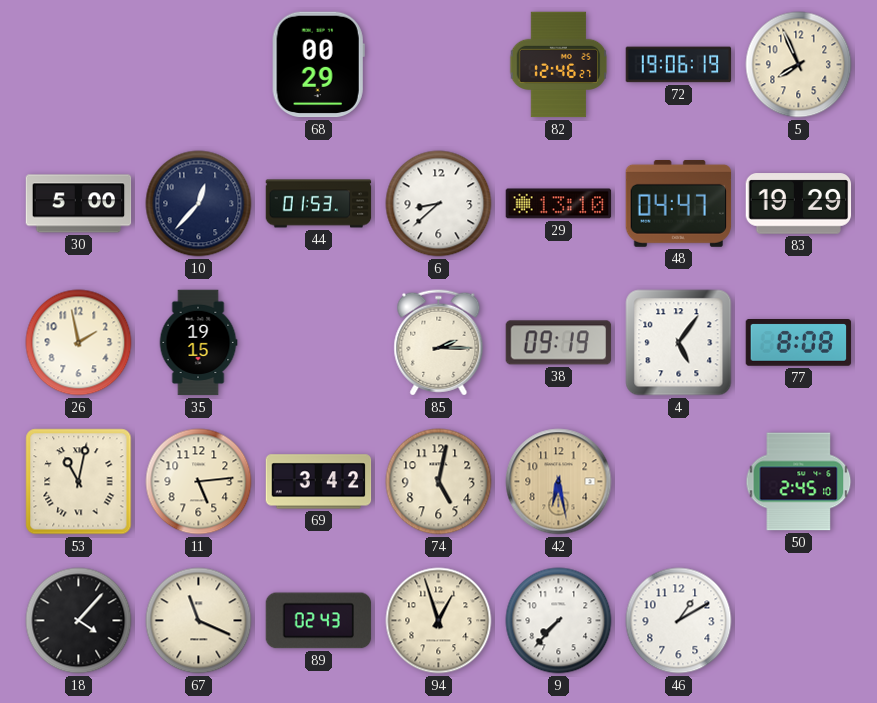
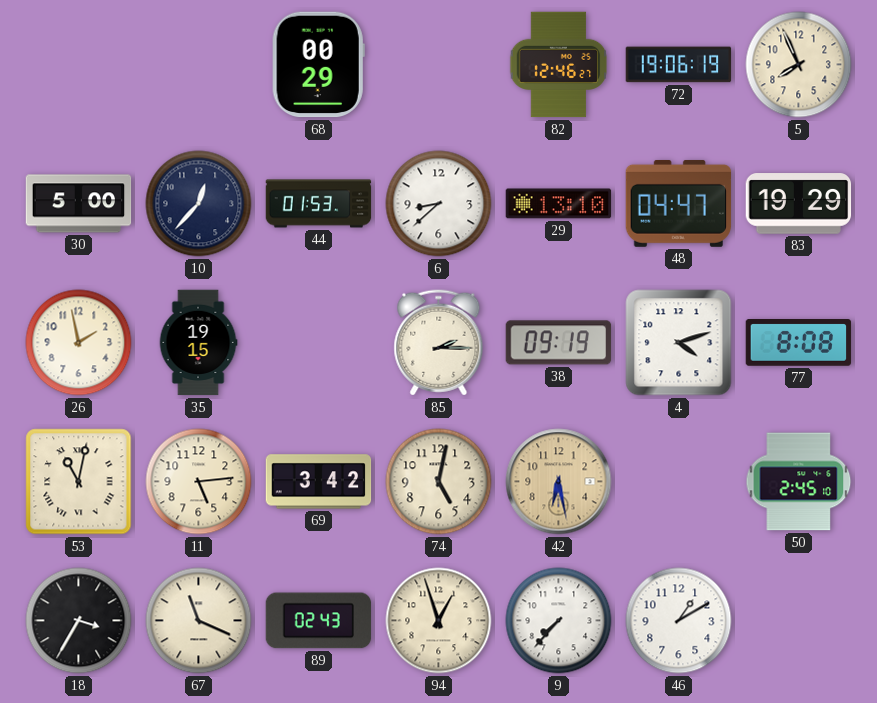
4: 5:06 -> 4:12 (679, 343)
18: 4:07 -> 3:35 (79, 621)
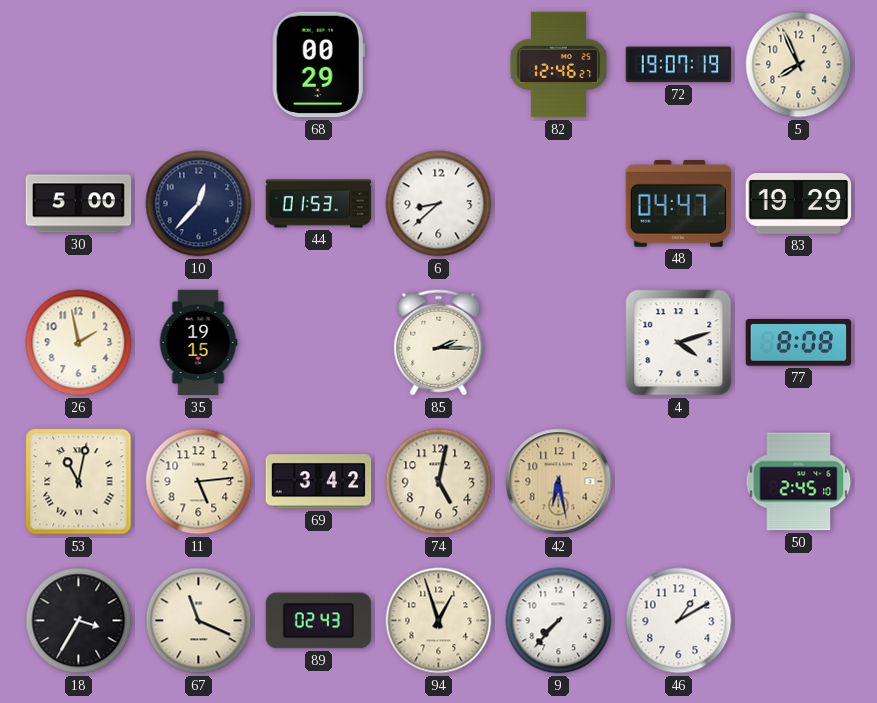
72: 19:06 -> 19:07 (679, 65)
29: 13:10 -> none (559, 204)
38: 09:19 -> none (559, 343)
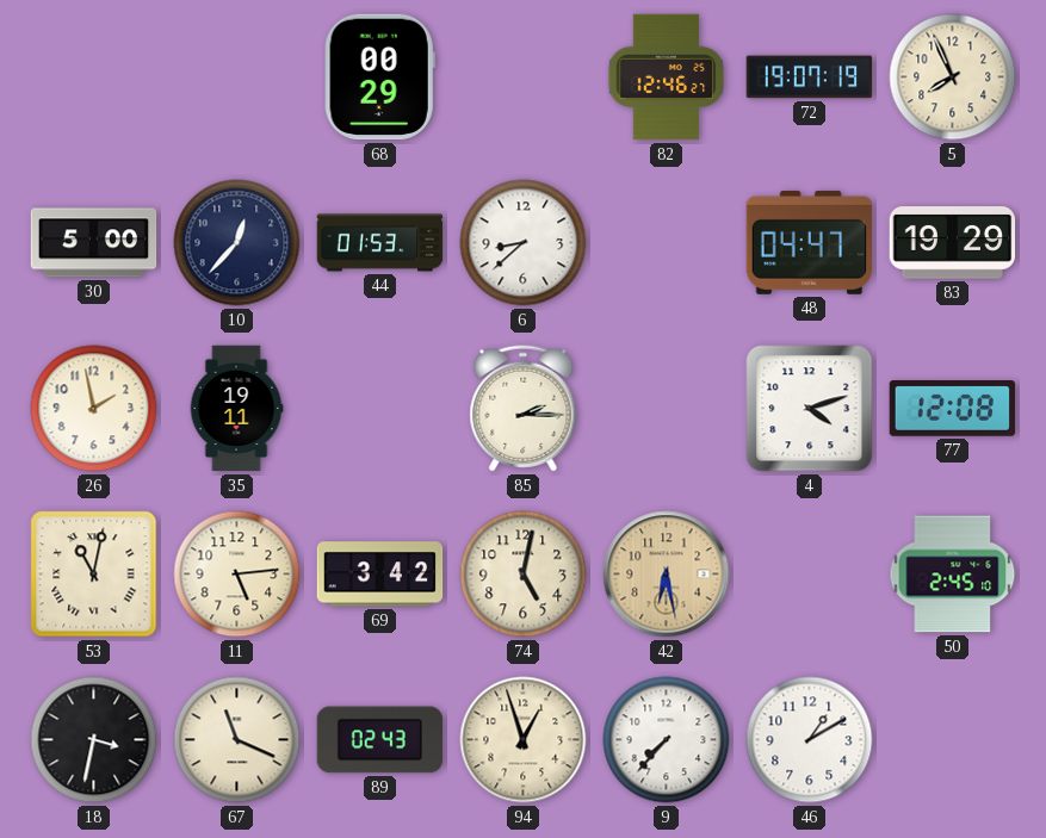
35: 19:15 -> 19:11 (236, 409)
77: 8:08 -> 12:08 (953, 409)
18: 3:35 -> 3:32 (94, 740)
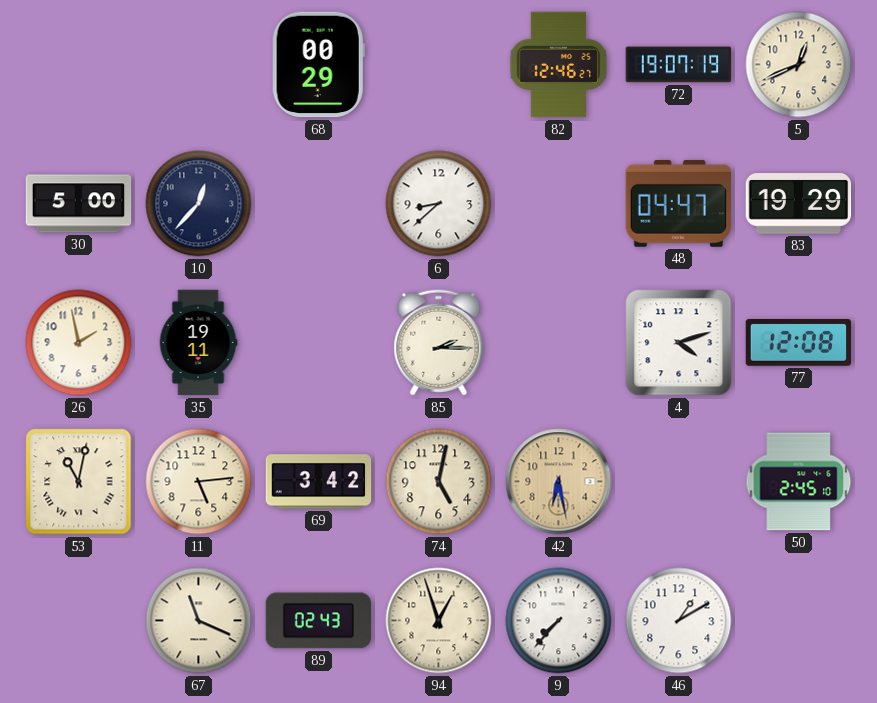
5: 7:56 -> 12:41 (799, 65)
44: 01:53 -> none (380, 243)
18: 3:32 -> none (94, 740)
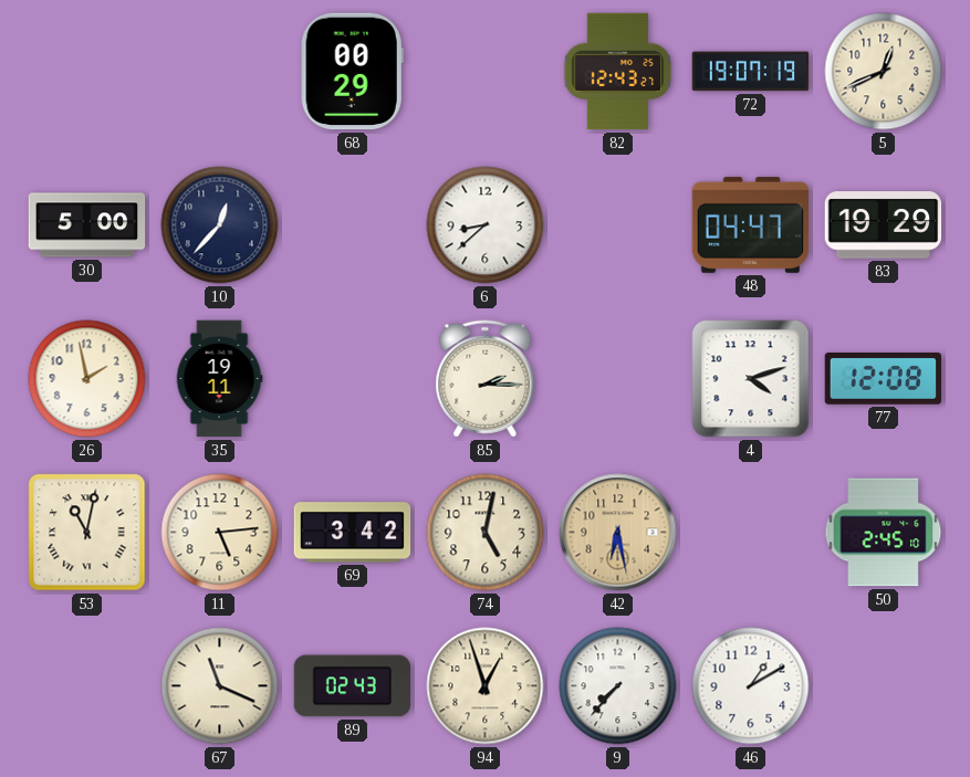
82: 12:46 -> 12:43 (618, 72)
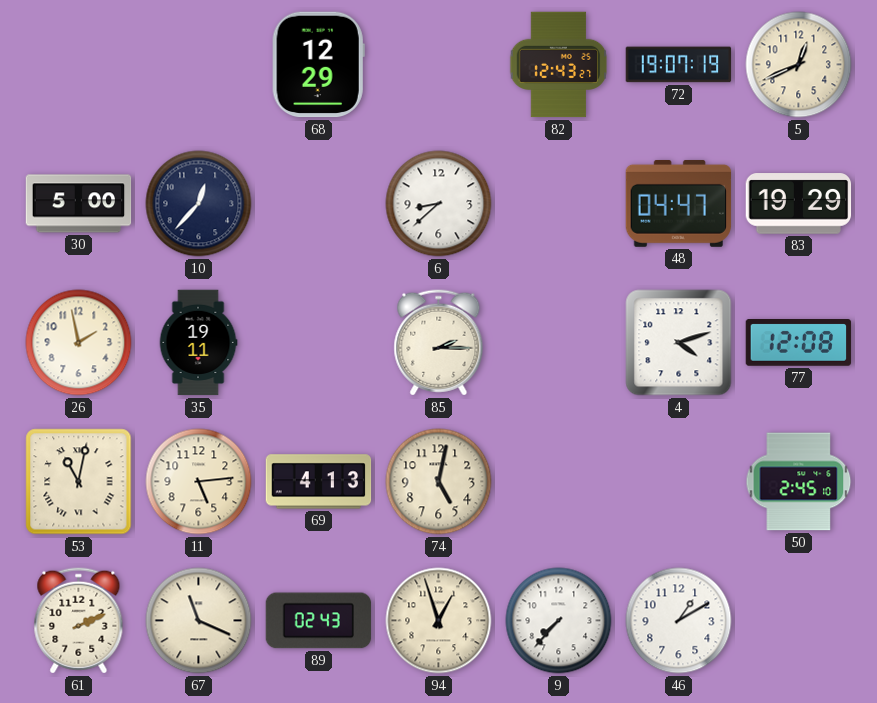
68: 00:29 -> 12:29 (318, 65)
69: 3:42 -> 4:13 (319, 482)
42: 6:28 -> none (618, 533)
61: none -> 2:11 (79, 621)
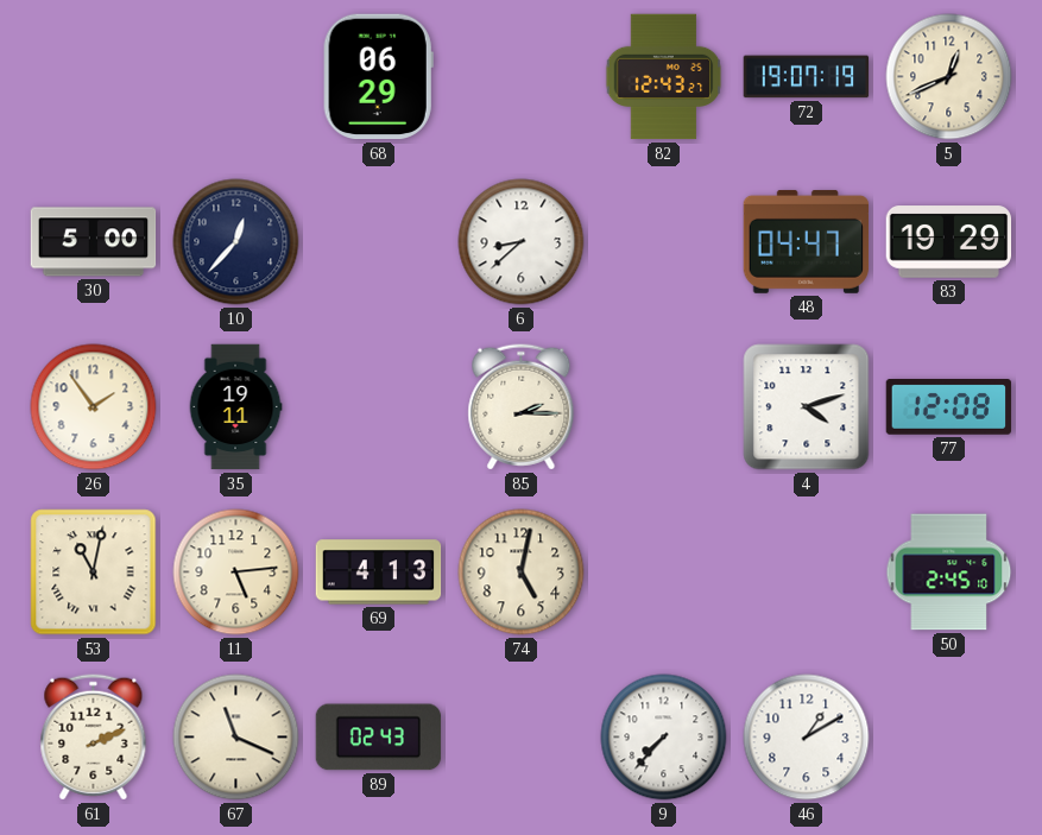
68: 12:29 -> 06:29 (378, 77)
26: 1:58 -> 1:54 (94, 407)
94: 12:57 -> none (439, 621)
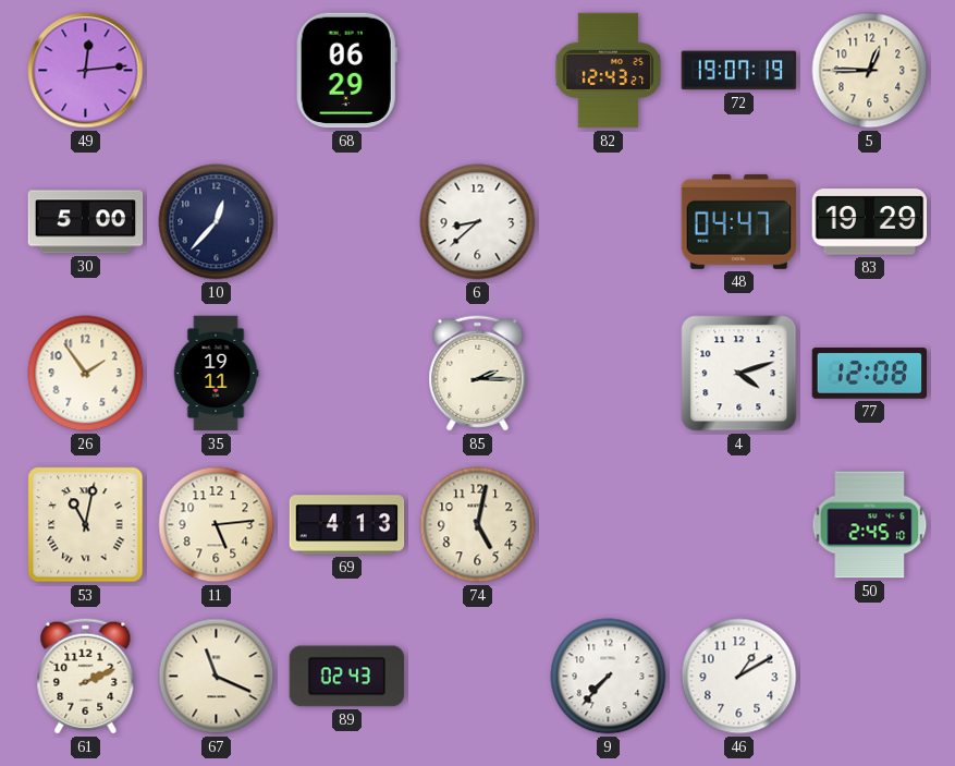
49: none -> 12:14 (86, 71)
5: 12:41 -> 12:45 (870, 71)
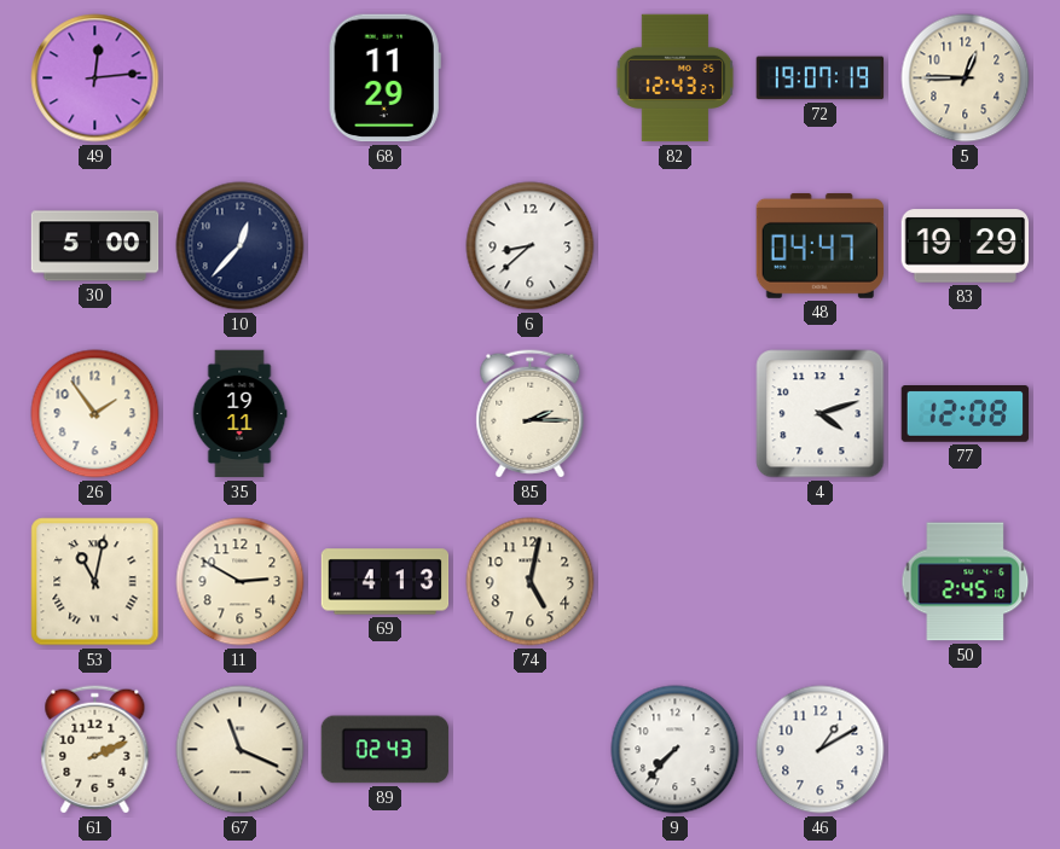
68: 06:29 -> 11:29 (384, 78)
11: 5:14 -> 2:50 (241, 582)
